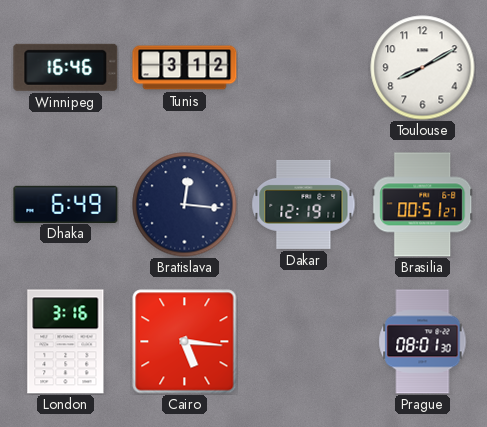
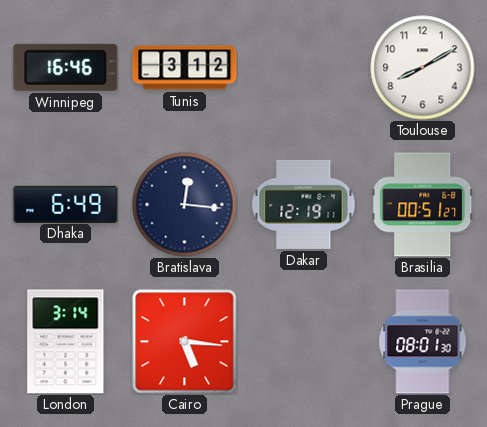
London: 3:16 -> 3:14 (66, 342)
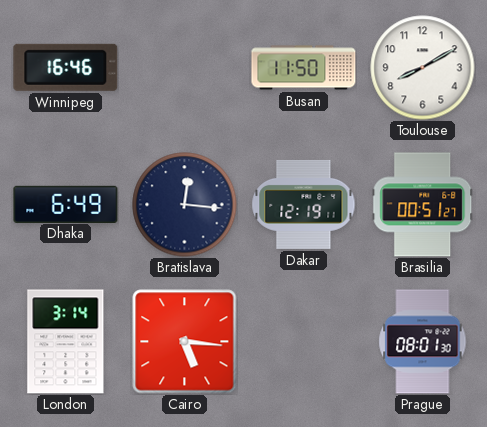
Tunis: 3:12 -> none (185, 68)
Busan: none -> 11:50 (304, 68)
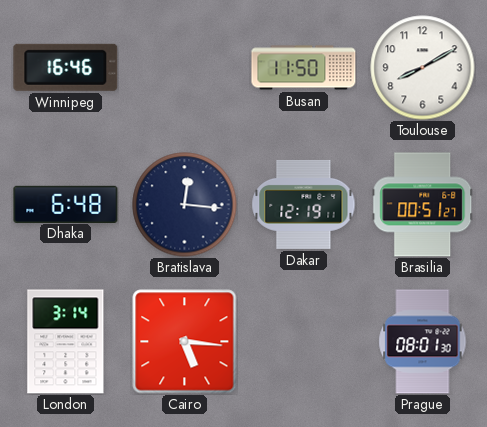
Dhaka: 6:49 -> 6:48 (66, 204)
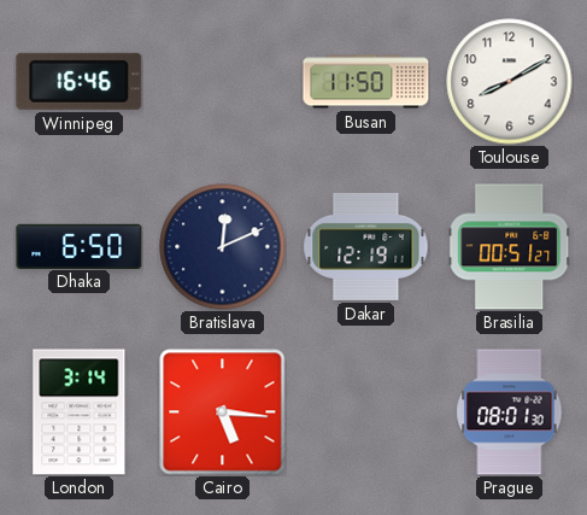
Dhaka: 6:48 -> 6:50 (80, 246)
Bratislava: 12:16 -> 12:11 (223, 247)
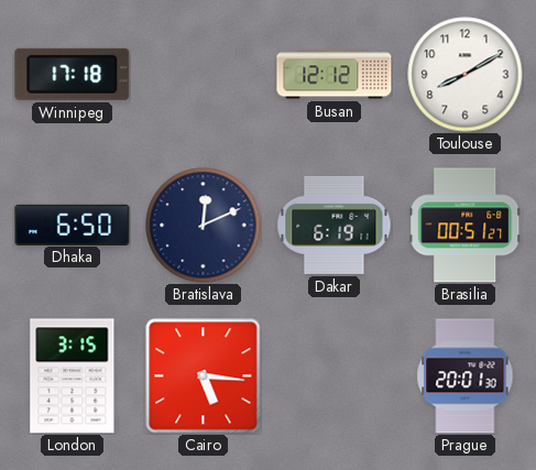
Winnipeg: 16:46 -> 17:18 (73, 74)
Busan: 11:50 -> 12:12 (335, 75)
Dakar: 12:19 -> 6:19 (335, 225)
London: 3:14 -> 3:15 (73, 376)
Prague: 08:01 -> 20:01 (466, 376)
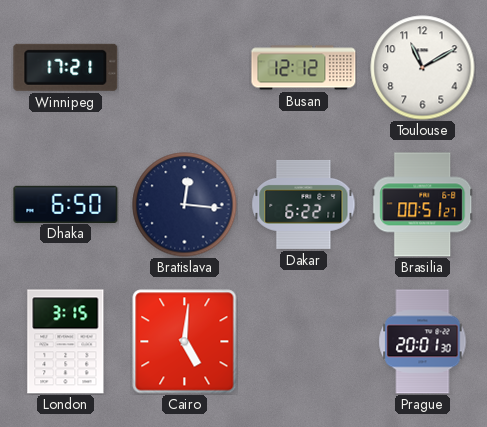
Winnipeg: 17:18 -> 17:21 (66, 67)
Toulouse: 8:10 -> 11:10 (423, 68)
Bratislava: 12:11 -> 12:16 (185, 205)
Dakar: 6:19 -> 6:22 (304, 204)
Cairo: 5:16 -> 5:01 (185, 342)
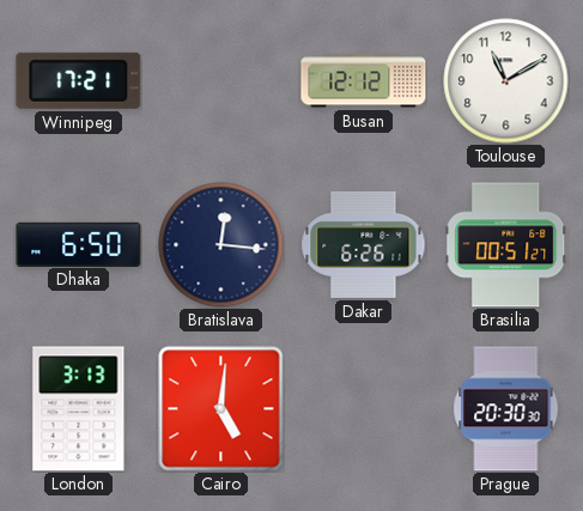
Dakar: 6:22 -> 6:26 (364, 244)
London: 3:15 -> 3:13 (79, 409)
Prague: 20:01 -> 20:30 (506, 409)
